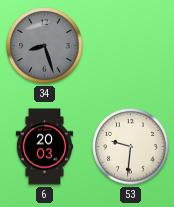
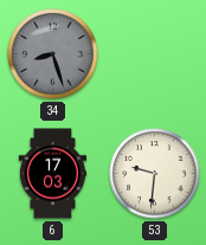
6: 20:03 -> 17:03 (53, 174)
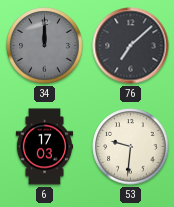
34: 8:27 -> 12:00 (45, 46)
76: none -> 7:08 (131, 46)
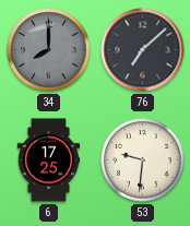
34: 12:00 -> 8:00 (49, 50)
6: 17:03 -> 17:25 (49, 160)
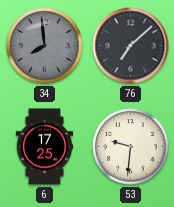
34: 8:00 -> 7:59 (45, 46)
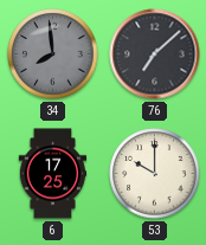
53: 9:31 -> 10:00 (155, 174)
